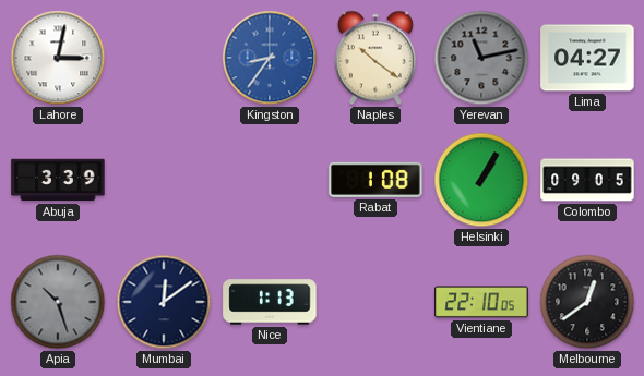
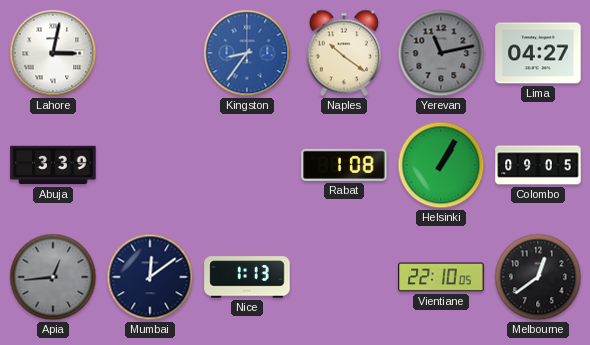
Apia: 10:27 -> 12:44 (53, 277)
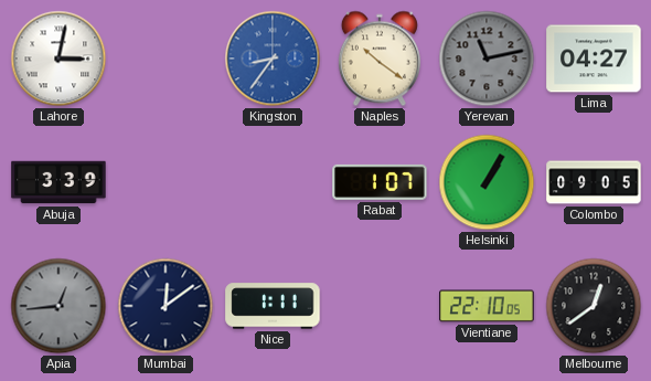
Rabat: 1:08 -> 1:07 (380, 182)
Nice: 1:13 -> 1:11 (273, 306)
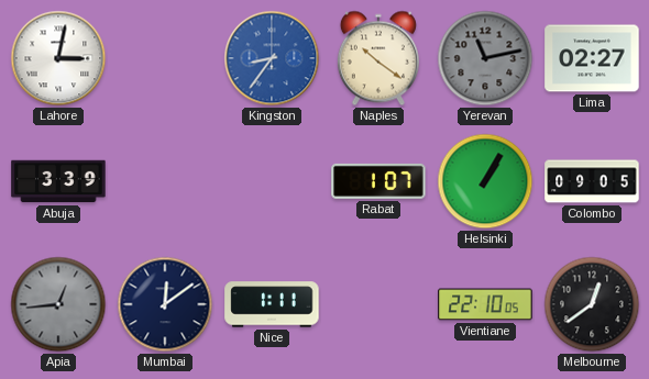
Lima: 04:27 -> 02:27 (592, 58)
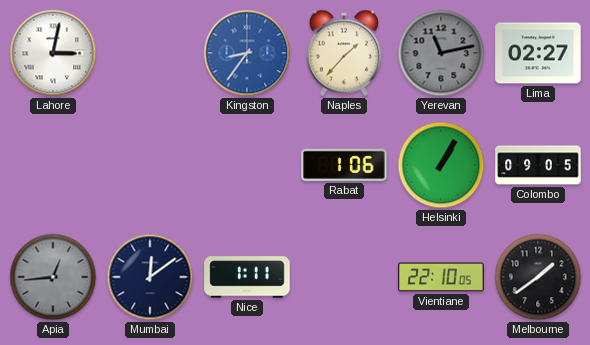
Naples: 10:21 -> 1:37 (344, 53)
Abuja: 3:39 -> none (58, 181)
Rabat: 1:07 -> 1:06 (344, 165)
Melbourne: 12:39 -> 1:39 (538, 277)
